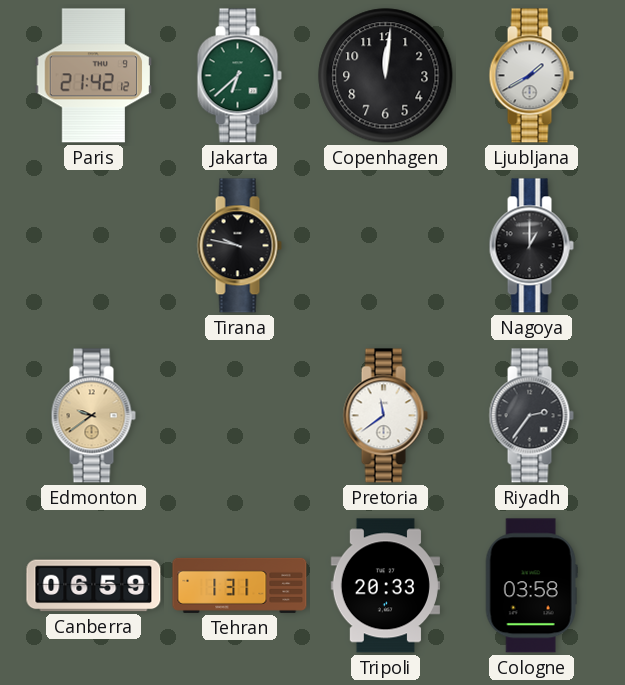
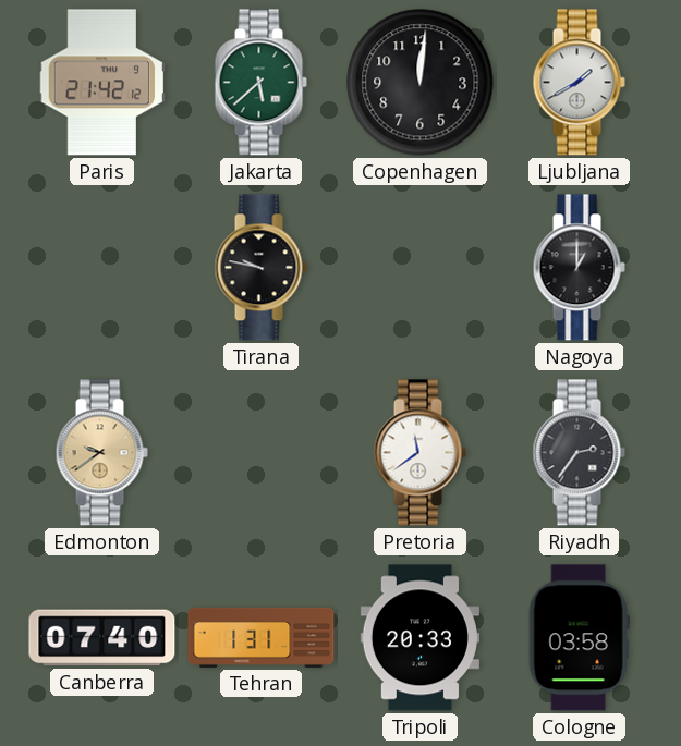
Jakarta: 6:38 -> 5:38 (260, 83)
Canberra: 06:59 -> 07:40 (102, 638)
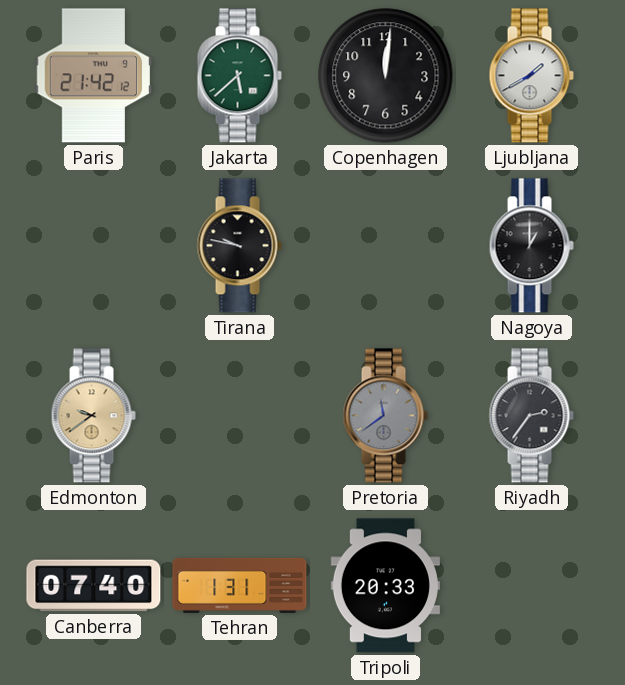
Pretoria dial: white -> grey (385, 416)
Cologne: 03:58 -> none (579, 638)
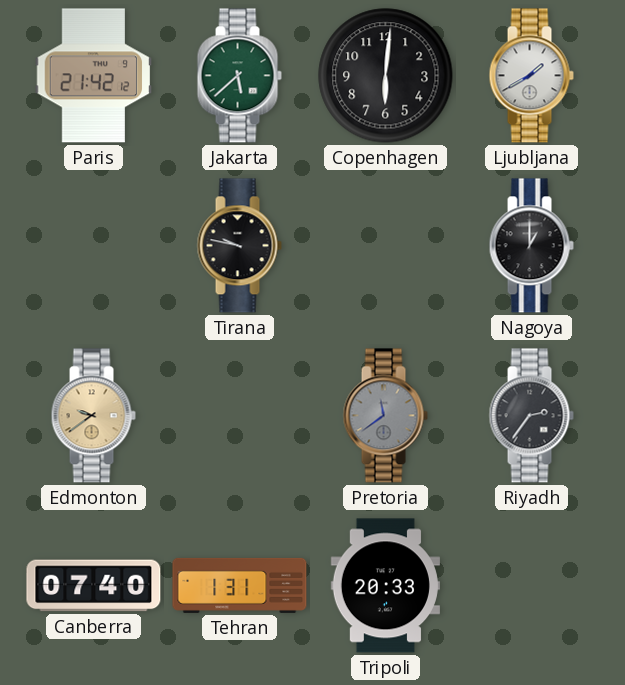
Copenhagen: 12:01 -> 6:01 (386, 76)
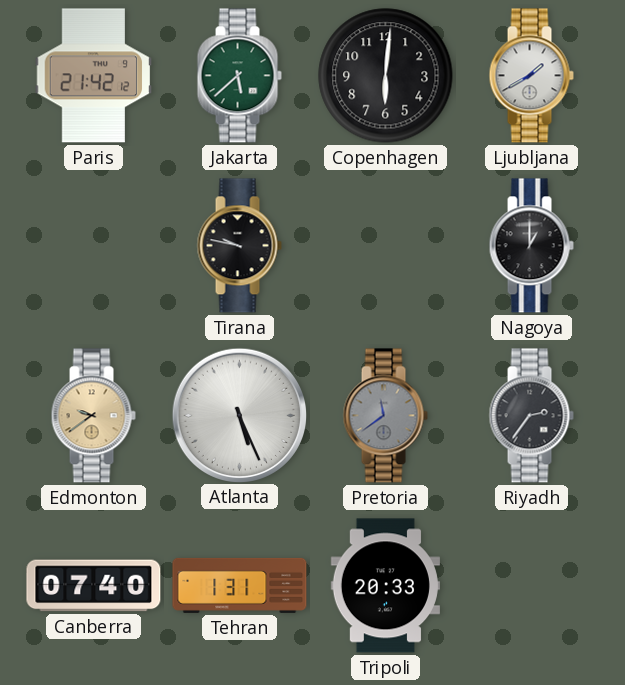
Atlanta: none -> 5:26 (239, 415)
